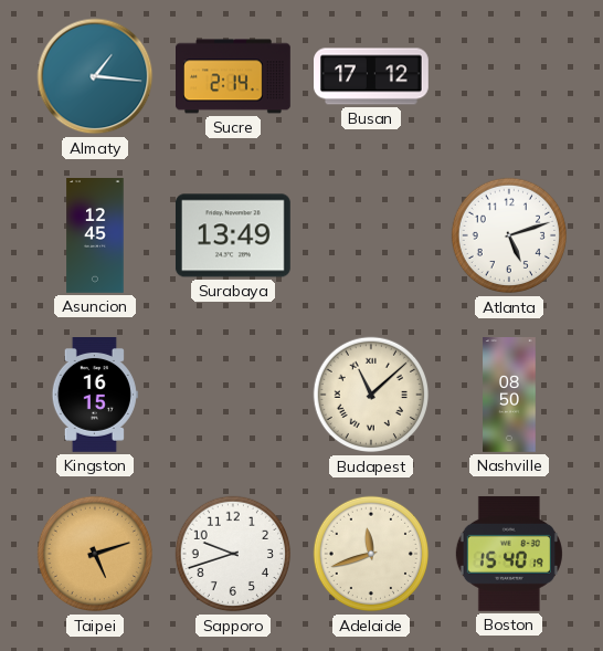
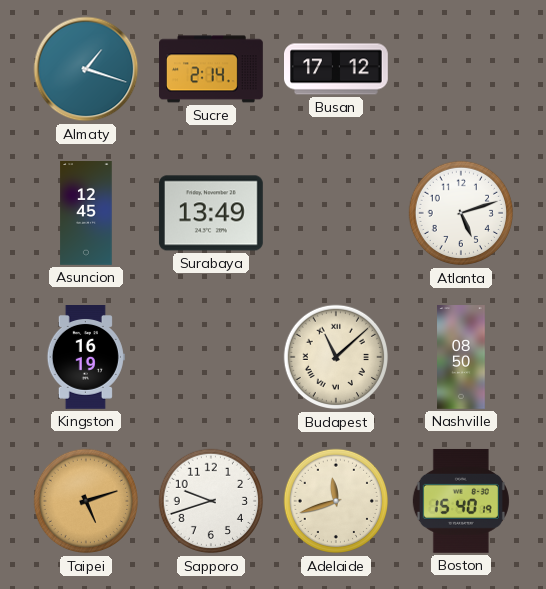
Almaty: 1:16 -> 1:18 (86, 69)
Kingston: 16:15 -> 16:19 (86, 358)
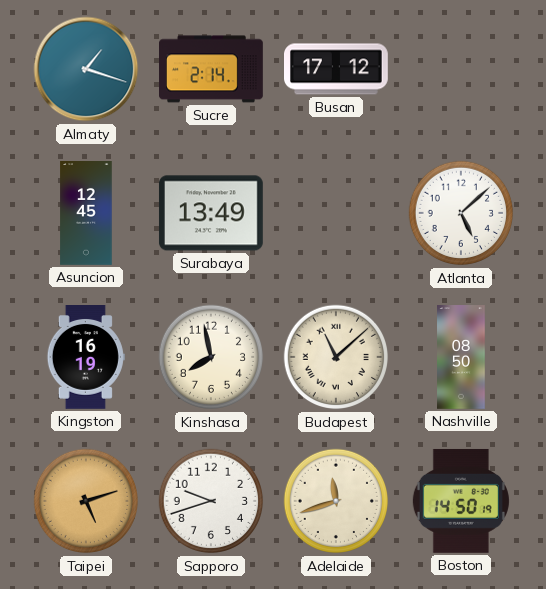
Atlanta: 5:12 -> 5:08 (461, 213)
Kinshasa: none -> 7:58 (211, 357)
Boston: 15:40 -> 14:50 (461, 501)
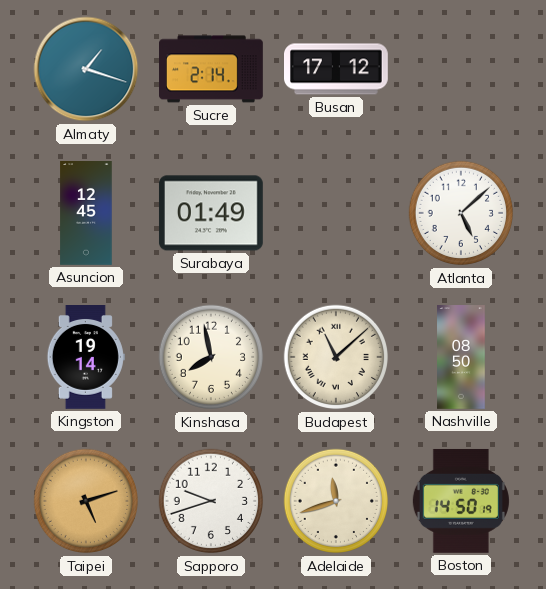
Surabaya: 13:49 -> 01:49 (211, 213)
Kingston: 16:19 -> 19:14 (86, 358)
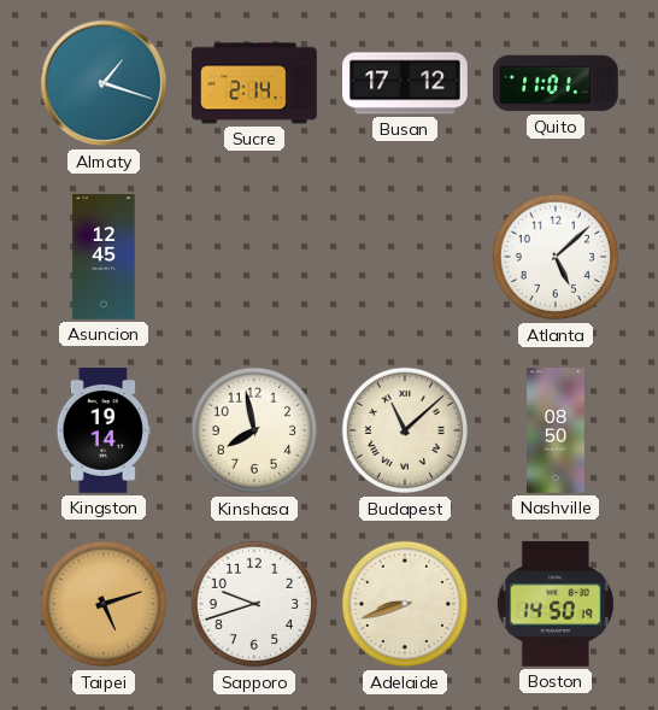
Quito: none -> 11:01 (557, 83)
Surabaya: 01:49 -> none (211, 213)
Adelaide: 11:42 -> 8:42 (405, 604)
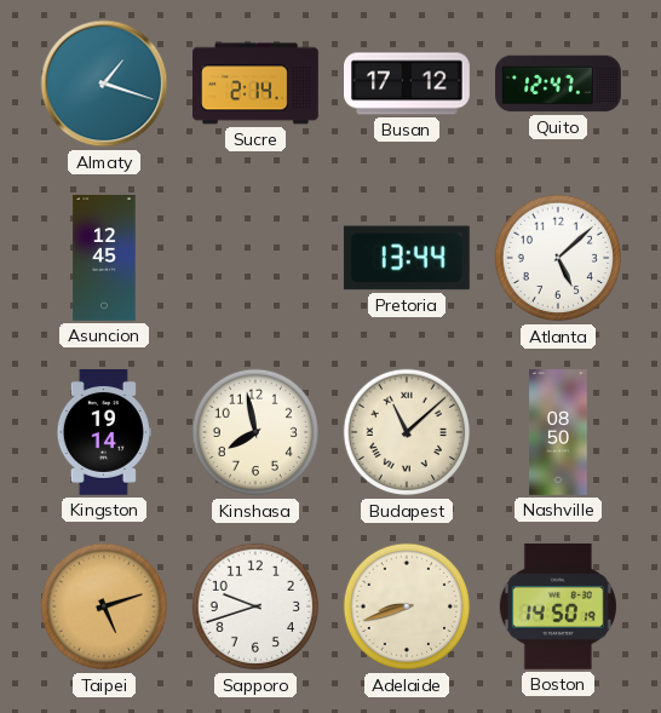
Quito: 11:01 -> 12:47 (559, 84)
Pretoria: none -> 13:44 (407, 258)
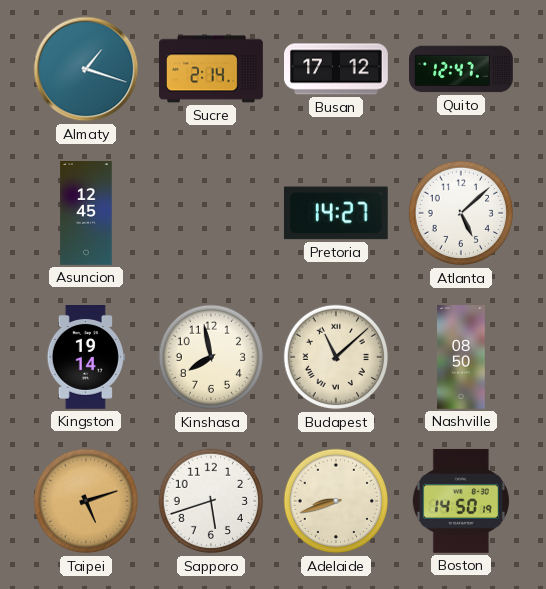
Pretoria: 13:44 -> 14:27 (336, 213)
Sapporo: 9:42 -> 5:42 (211, 501)
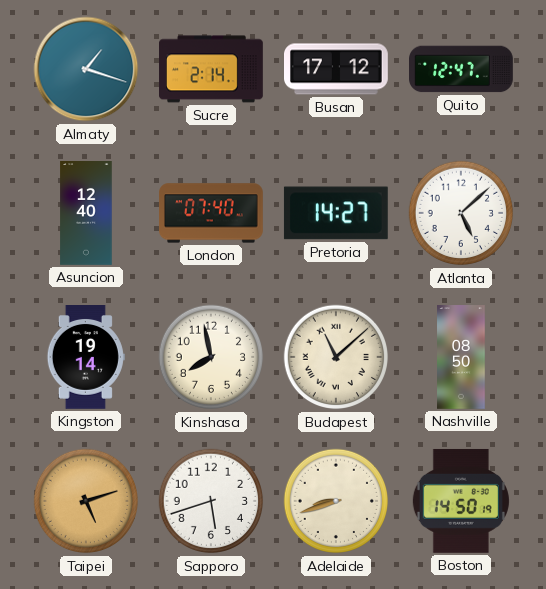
Asuncion: 12:45 -> 12:40 (86, 214)
London: none -> 07:40 (212, 213)
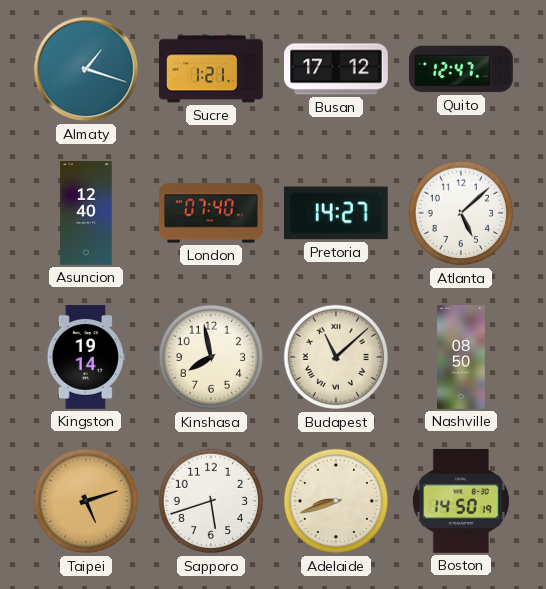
Sucre: 2:14 -> 1:21 (212, 69)
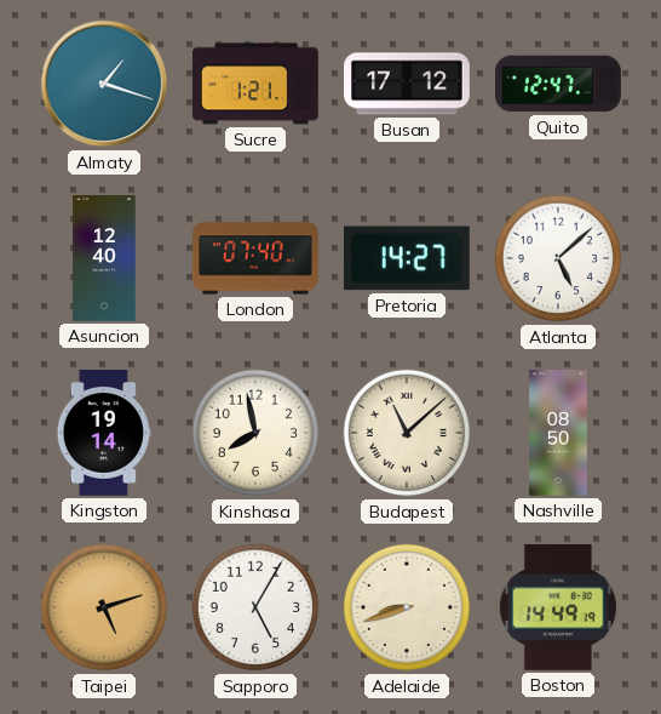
Sapporo: 5:42 -> 5:05 (255, 607)
Boston: 14:50 -> 14:49 (558, 607)
